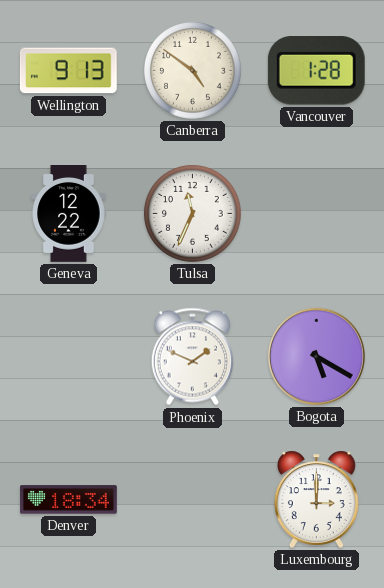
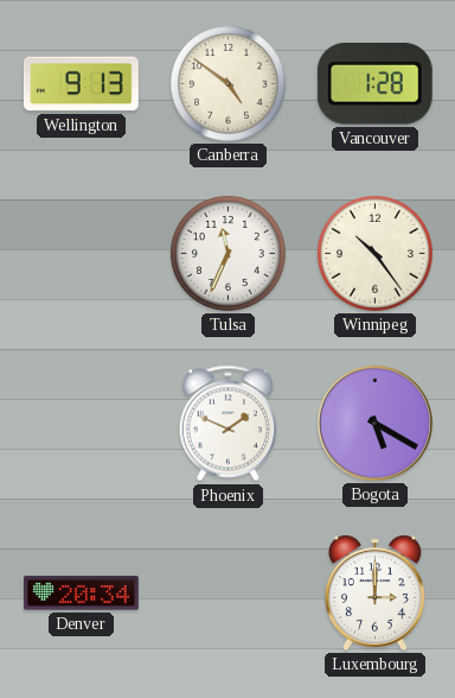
Geneva: 12:22 -> none (69, 214)
Winnipeg: none -> 10:24 (374, 253)
Denver: 18:34 -> 20:34 (82, 594)
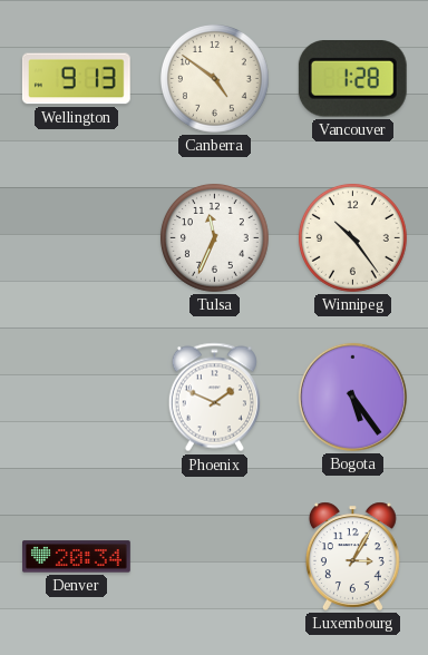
Bogota: 5:20 -> 5:24 (352, 397)
Luxembourg: 3:00 -> 3:05 (352, 556)
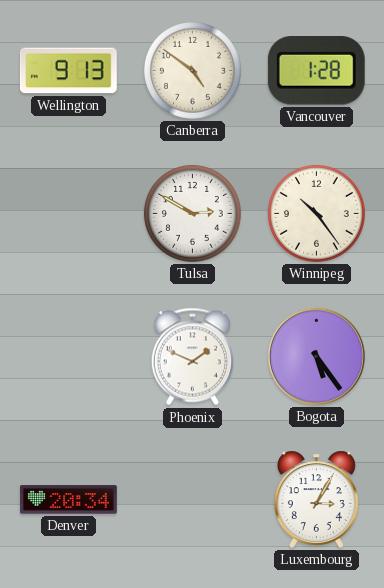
Tulsa: 11:34 -> 2:50 (192, 213)
